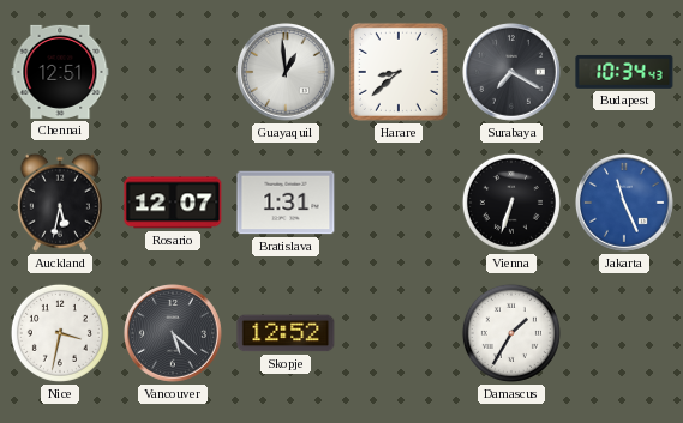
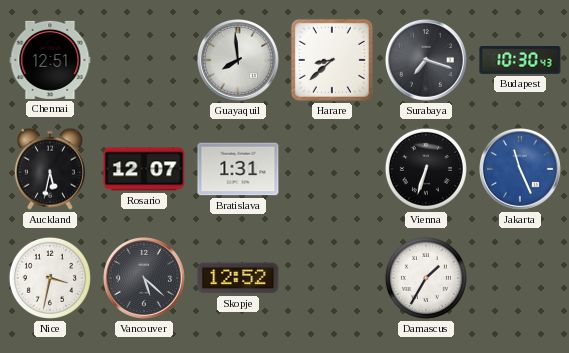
Guayaquil: 12:59 -> 7:59 (239, 61)
Surabaya: 7:20 -> 7:18 (427, 61)
Budapest: 10:34 -> 10:30 (520, 60)
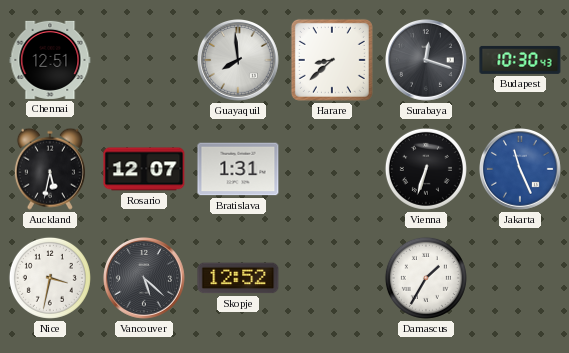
Surabaya: 7:18 -> 12:18 (427, 61)
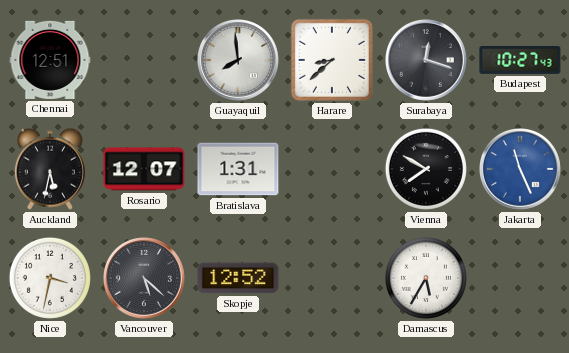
Budapest: 10:30 -> 10:27 (520, 60)
Vienna: 6:33 -> 7:50 (426, 169)
Damascus: 1:35 -> 5:35 (426, 278)
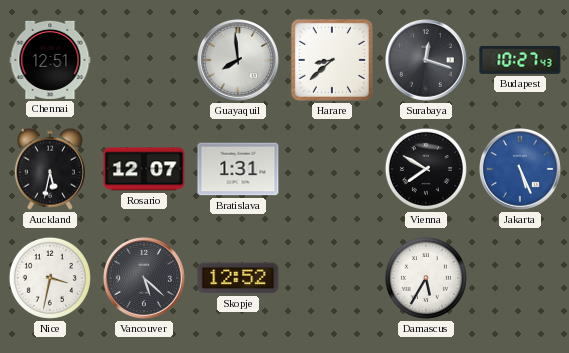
Jakarta: 11:26 -> 5:26 (521, 170)
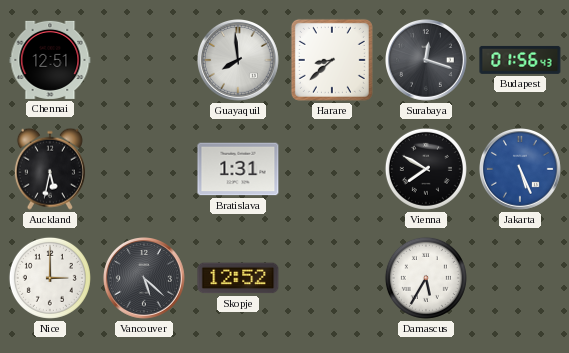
Budapest: 10:27 -> 01:56 (520, 60)
Rosario: 12:07 -> none (144, 169)
Nice: 3:32 -> 3:00 (50, 278)
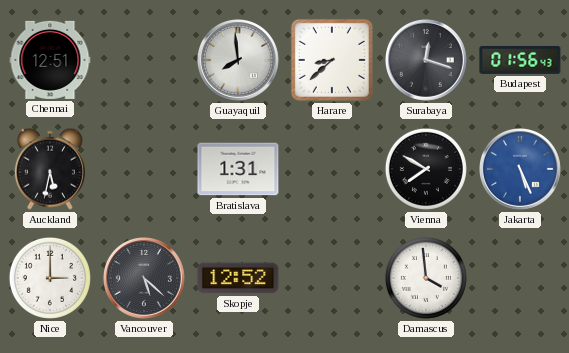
Damascus: 5:35 -> 3:59 (426, 278)
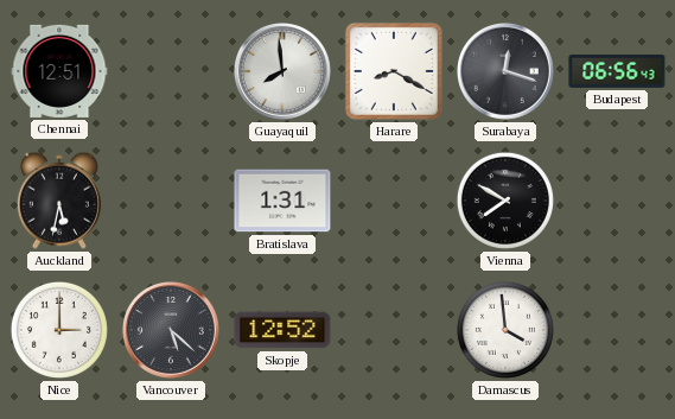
Harare: 8:38 -> 8:20 (394, 71)
Budapest: 01:56 -> 06:56 (617, 71)
Jakarta: 5:26 -> none (521, 170)
